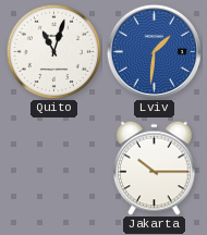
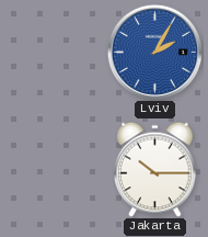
Quito: 11:03 -> none (53, 51)
Lviv: 1:31 -> 2:05 (154, 52)
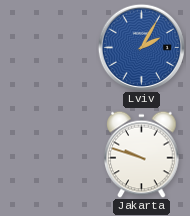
Jakarta: 10:15 -> 9:48 (142, 154)
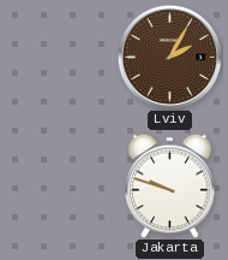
Lviv dial: blue -> brown (169, 57)
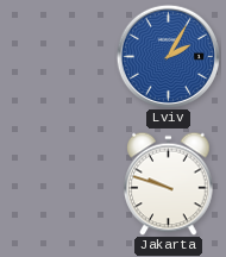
Lviv dial: brown -> blue (168, 56)
